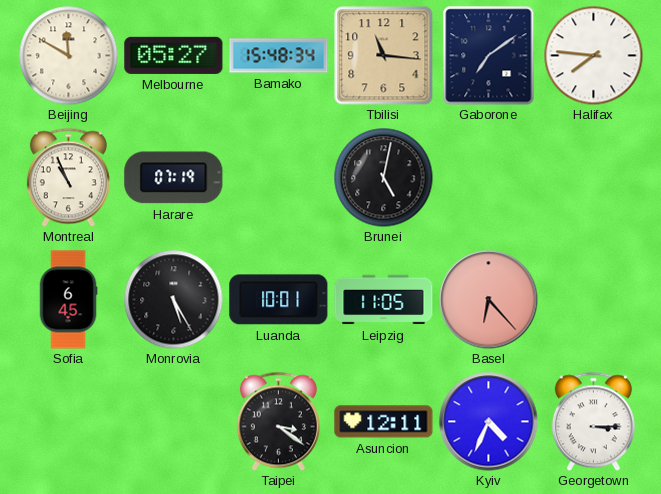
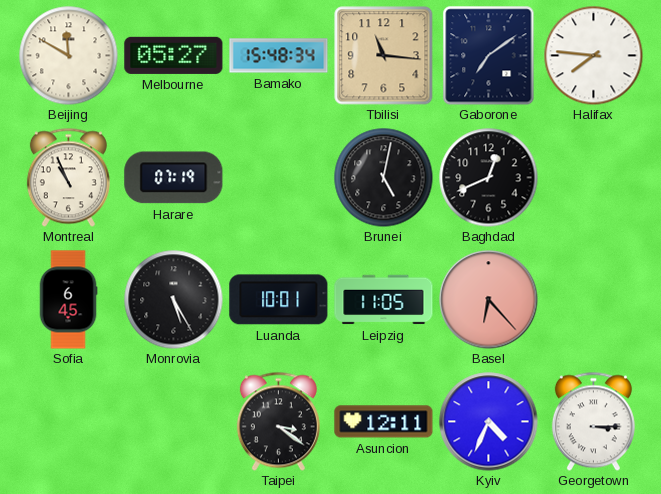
Baghdad: none -> 12:41 (489, 178)
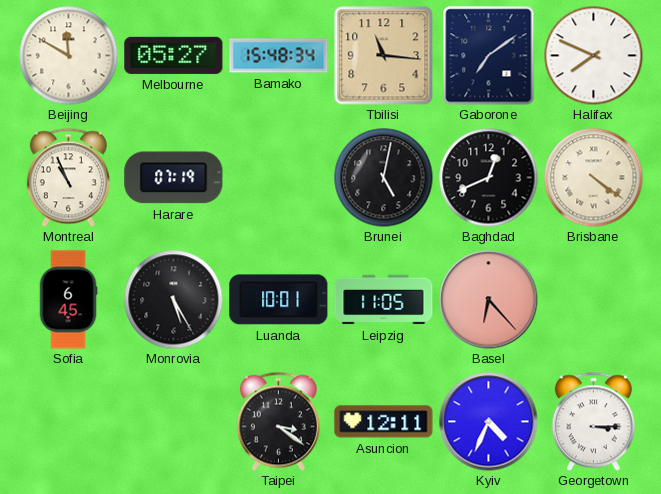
Halifax: 7:46 -> 7:49 (594, 56)
Brisbane: none -> 4:21 (594, 178)
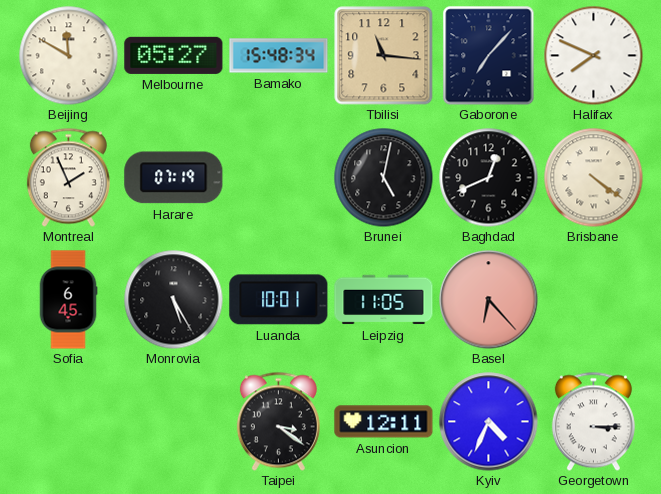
Gaborone: 7:09 -> 7:07 (489, 56)
Montreal: 10:56 -> 1:56 (68, 177)
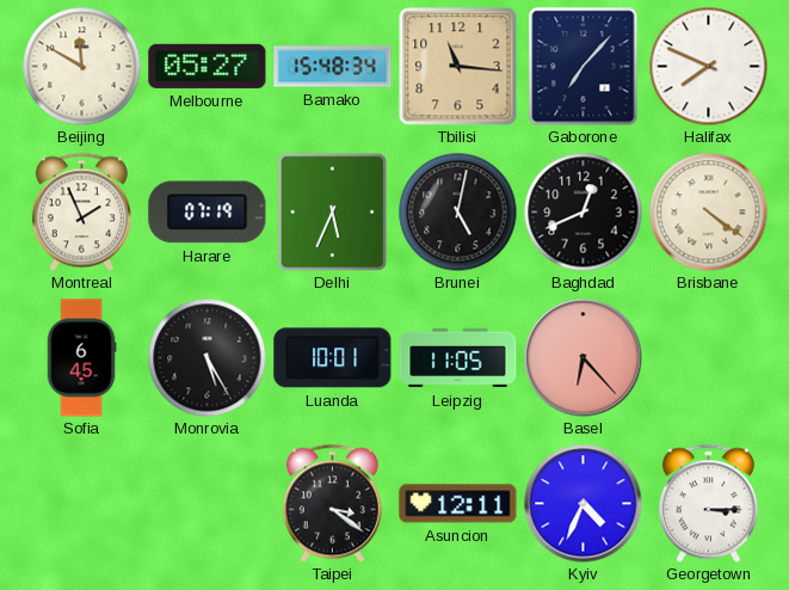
Delhi: none -> 5:34 (333, 211)
